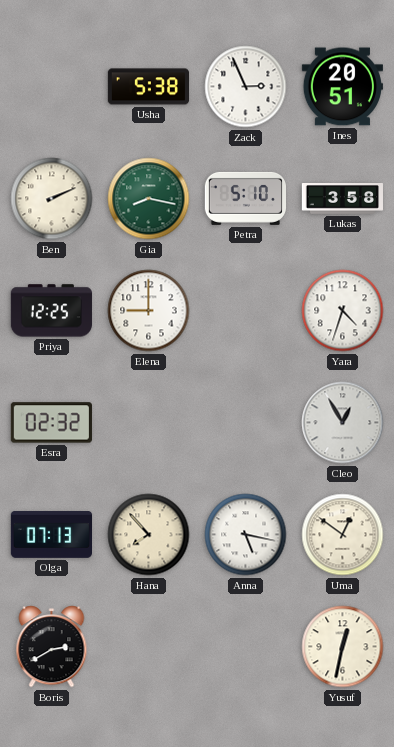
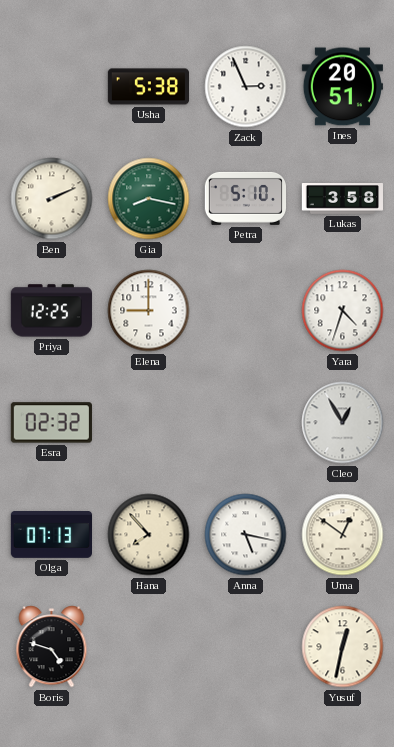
Boris: 2:40 -> 4:48 (52, 647)
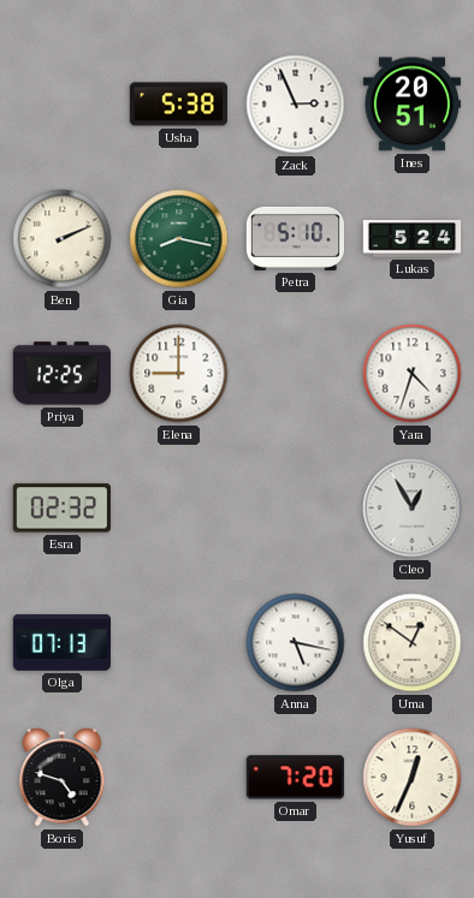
Lukas: 3:58 -> 5:24 (411, 239)
Hana: 7:53 -> none (149, 535)
Omar: none -> 7:20 (295, 778)
Yusuf: 12:32 -> 12:34 (413, 778)
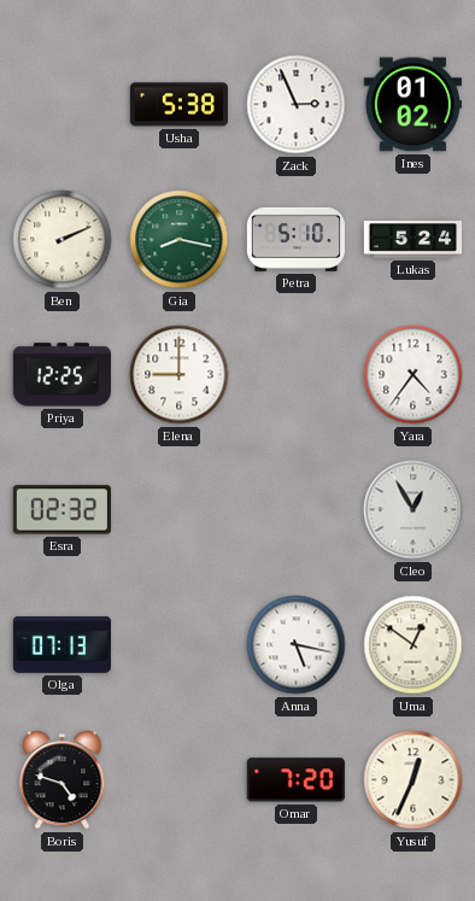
Ines: 20:51 -> 01:02 (412, 105)
Yara: 4:33 -> 4:36 (414, 375)
